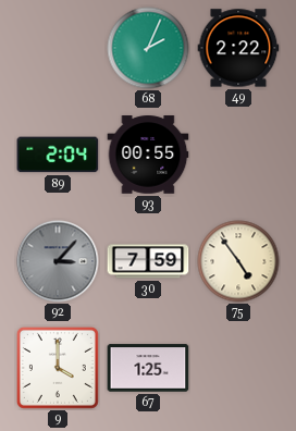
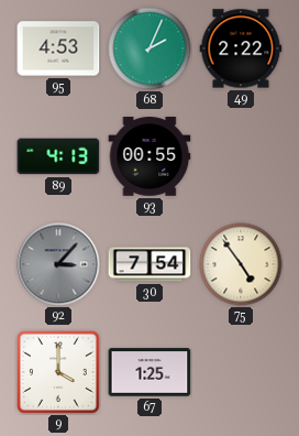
95: none -> 4:53 (58, 48)
89: 2:04 -> 4:13 (58, 156)
30: 7:59 -> 7:54 (149, 264)
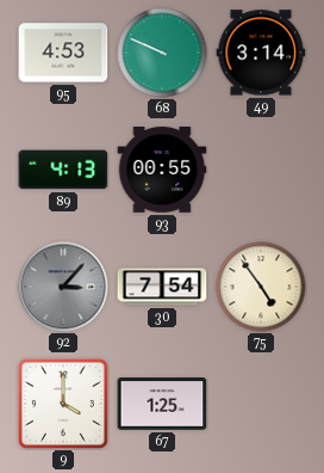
68: 2:04 -> 9:49 (162, 53)
49: 2:22 -> 3:14 (261, 53)
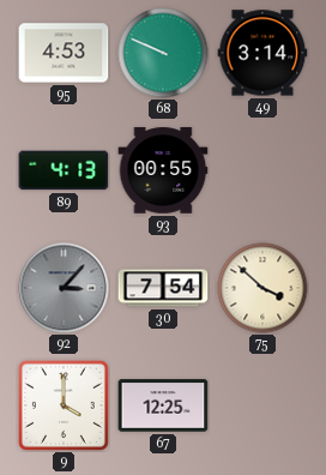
75: 4:54 -> 3:52 (262, 288)
67: 1:25 -> 12:25 (163, 405)
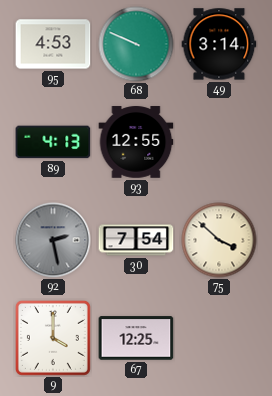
93: 00:55 -> 12:55 (136, 142)
92: 3:07 -> 2:28 (53, 240)
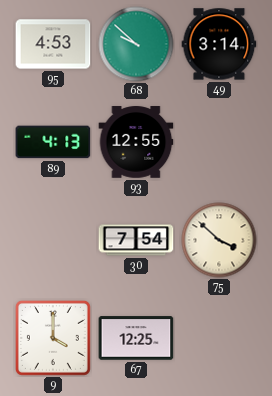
68: 9:49 -> 9:52 (136, 44)
92: 2:28 -> none (53, 240)
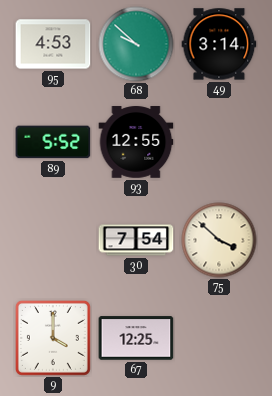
89: 4:13 -> 5:52 (53, 142)
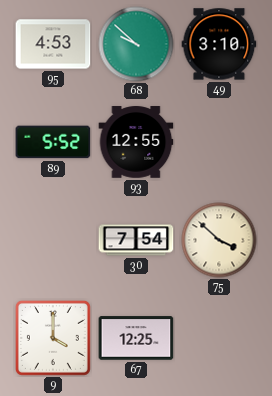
49: 3:14 -> 3:10 (219, 44)
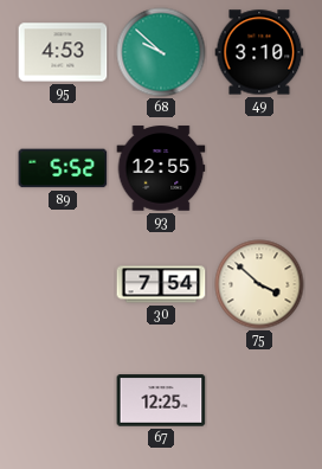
9: 4:00 -> none (53, 338)
